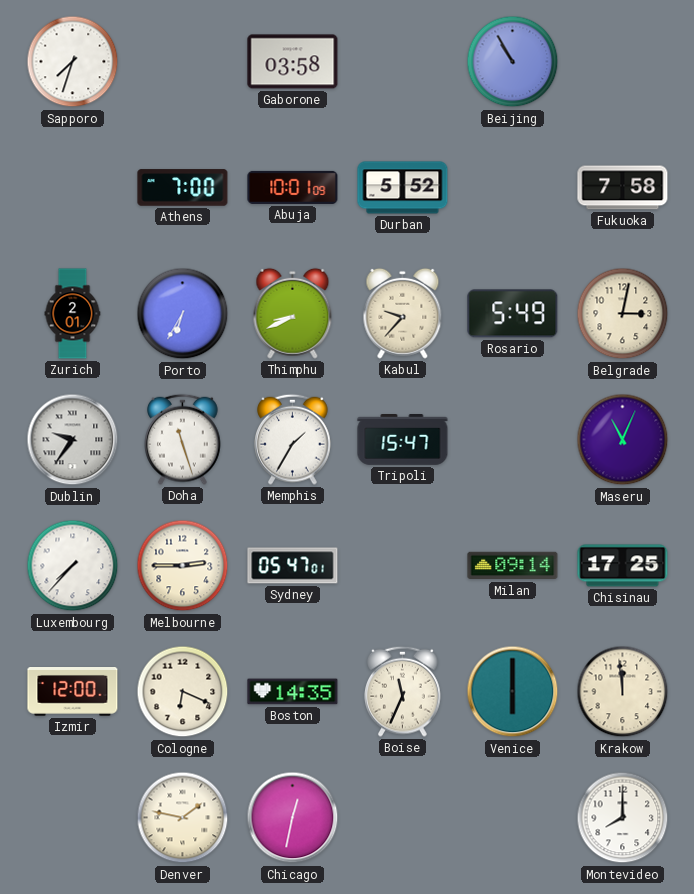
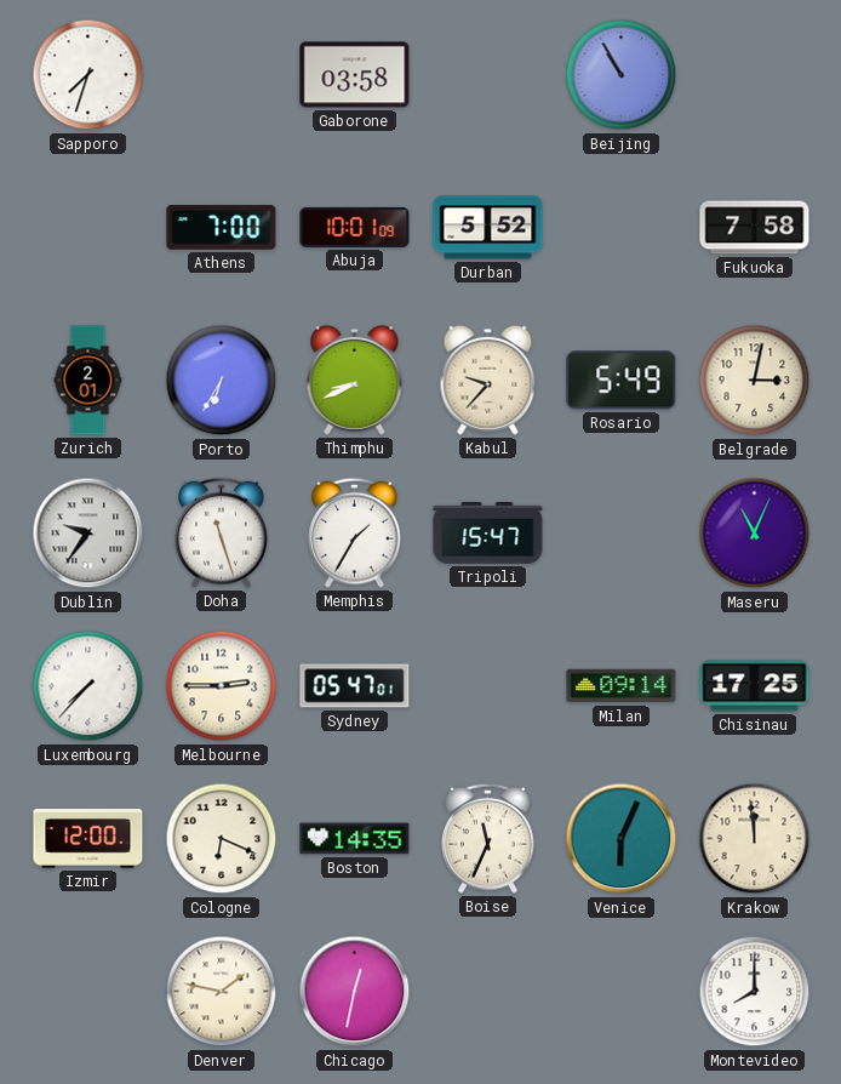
Venice: 6:00 -> 6:04 (622, 839)
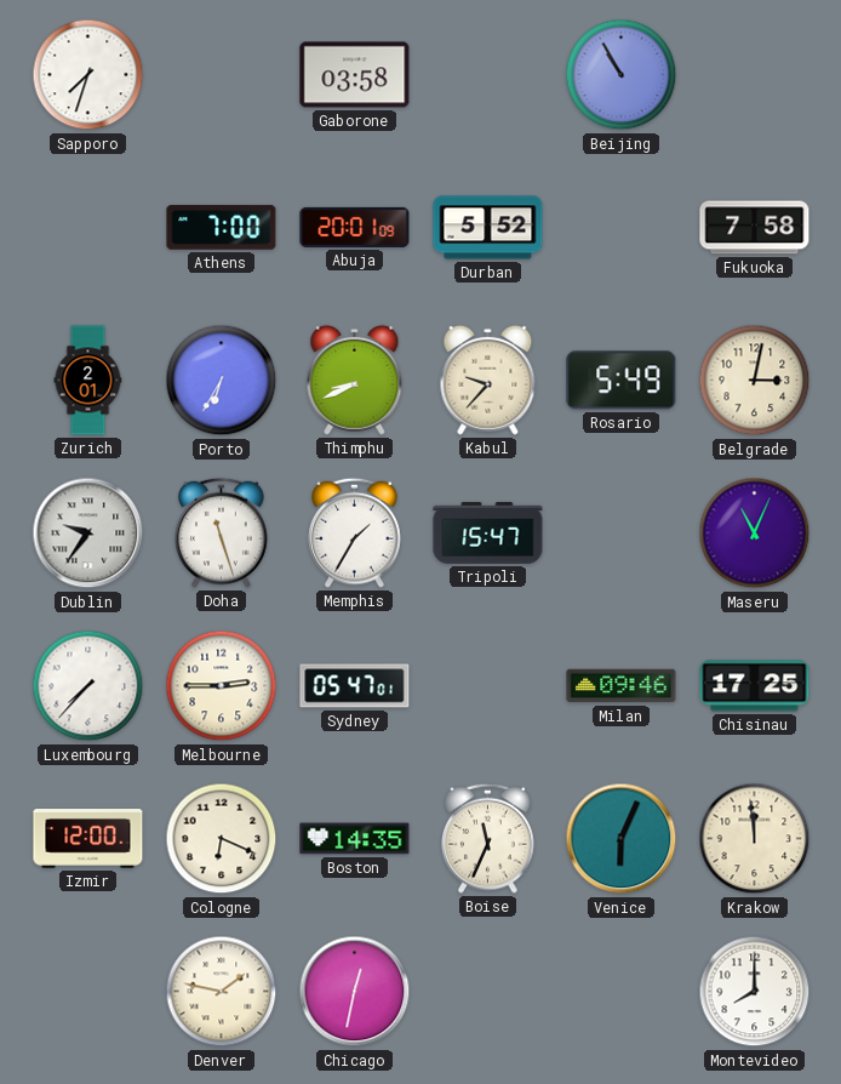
Abuja: 10:01 -> 20:01 (355, 227)
Milan: 09:14 -> 09:46 (622, 686)
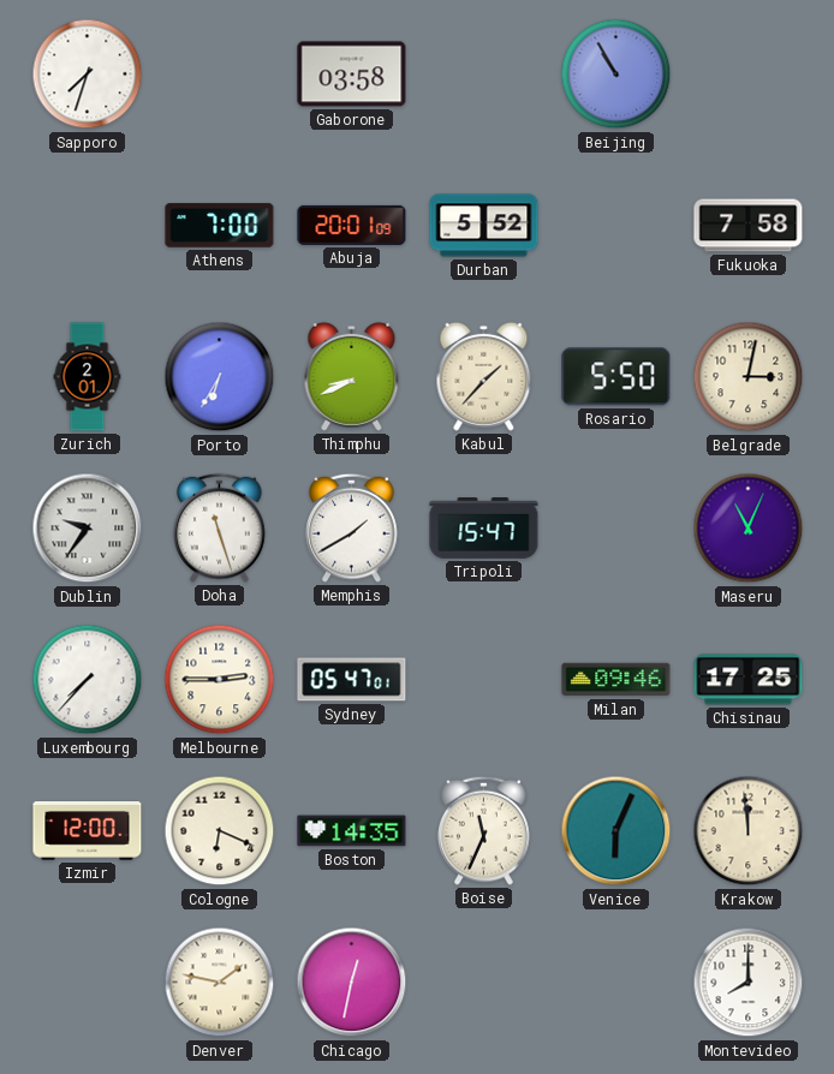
Kabul: 9:37 -> 1:37 (484, 376)
Rosario: 5:49 -> 5:50 (616, 377)
Memphis: 1:35 -> 1:40 (352, 527)
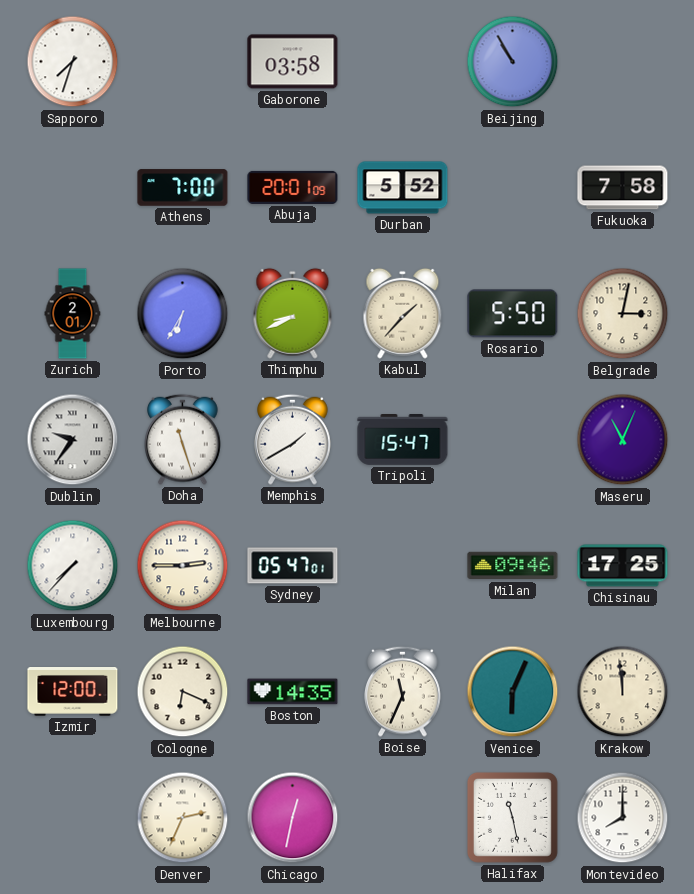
Denver: 1:47 -> 2:34 (183, 818)
Halifax: none -> 11:28 (512, 817)
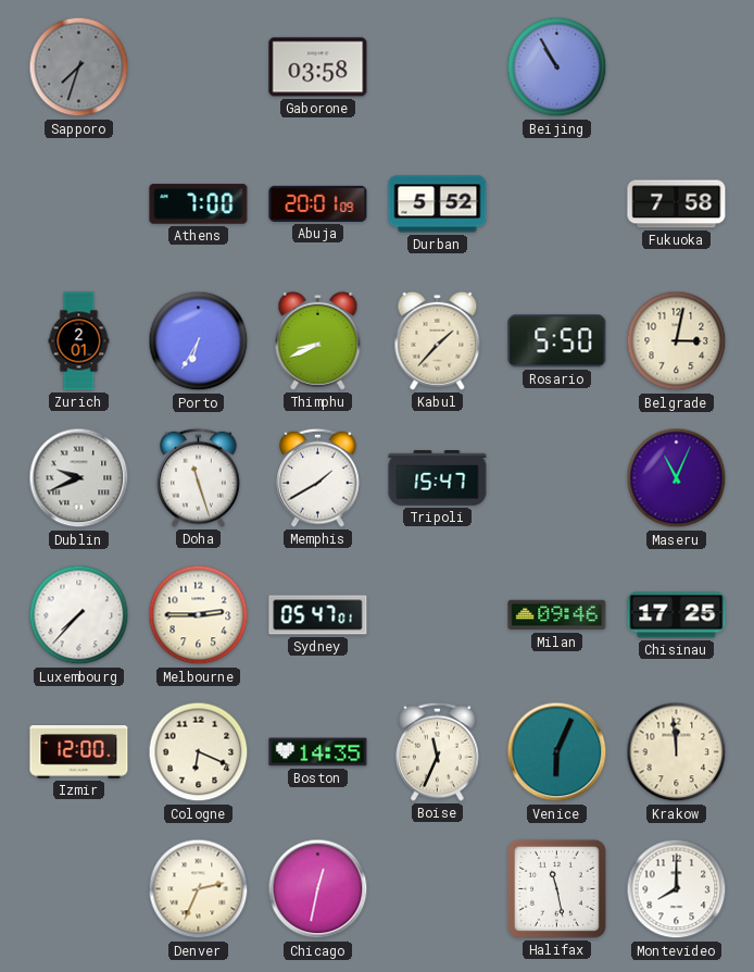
Sapporo dial: white -> grey (79, 67)
Dublin: 9:36 -> 9:41 (79, 478)
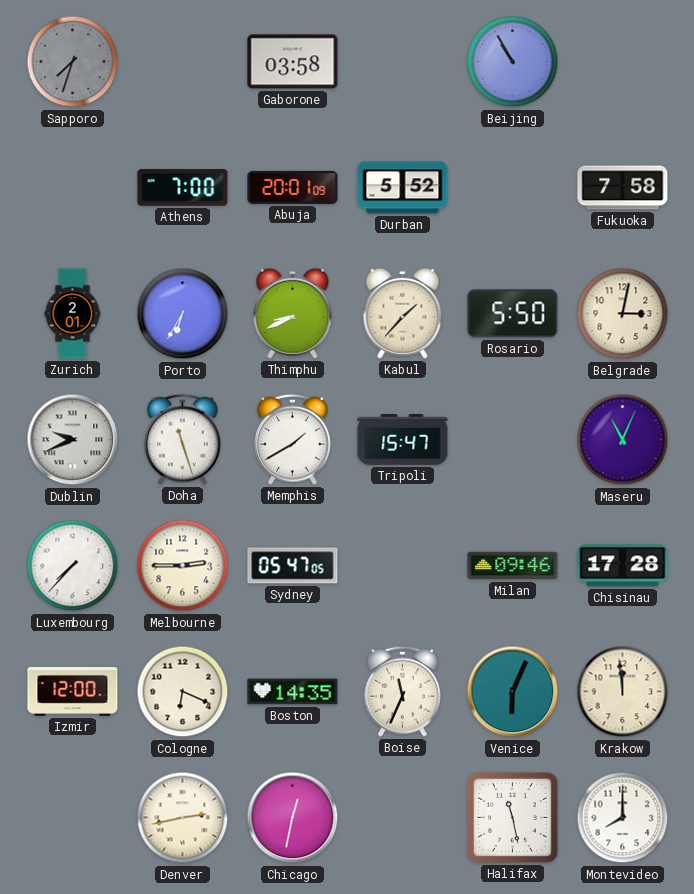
Sydney: 05:47:01 -> 05:47:05 (293, 566)
Chisinau: 17:25 -> 17:28 (623, 566)
Denver: 2:34 -> 2:43 (183, 818)
